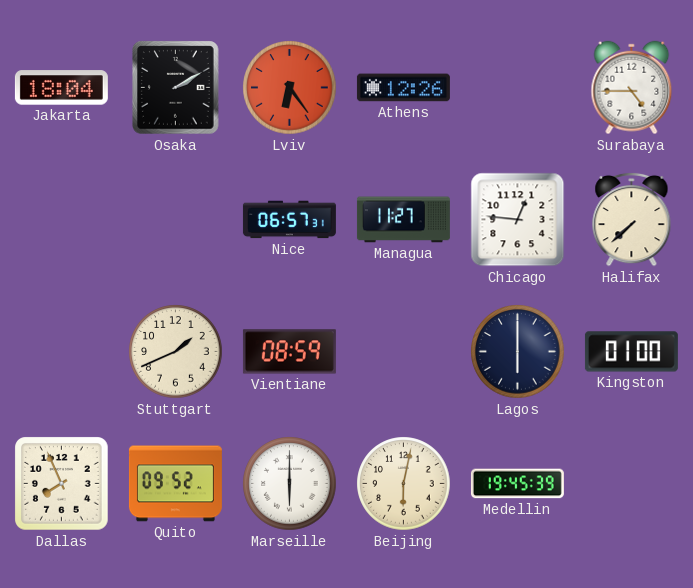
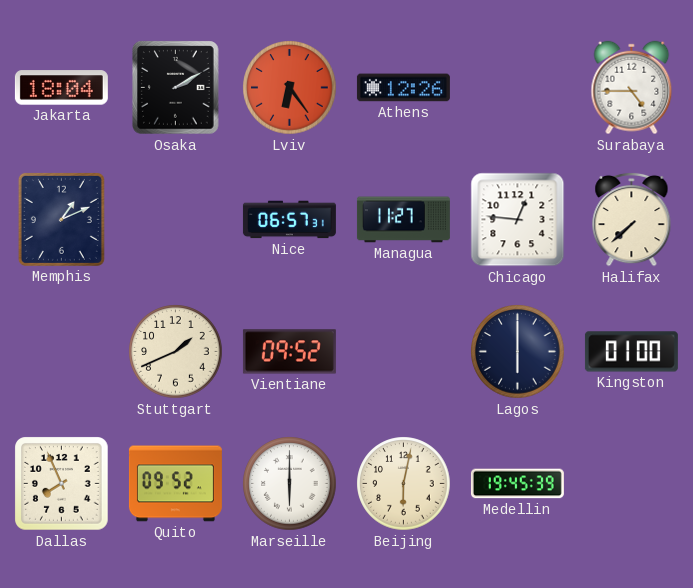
Memphis: none -> 1:11 (61, 219)
Vientiane: 08:59 -> 09:52 (289, 352)
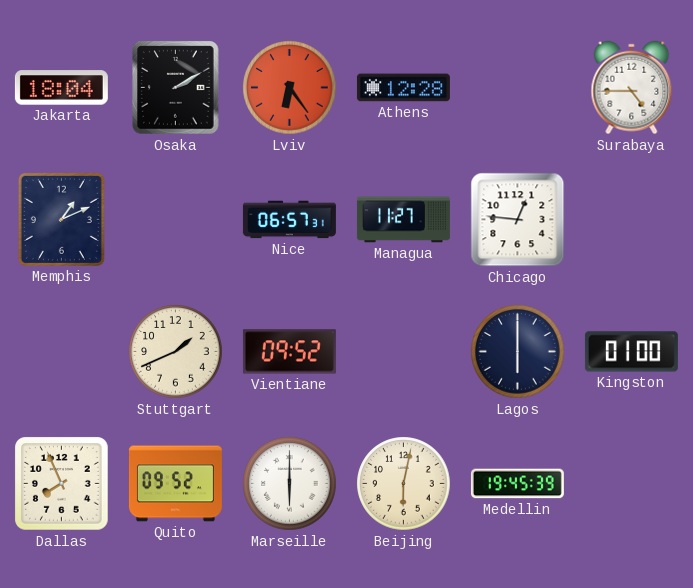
Athens: 12:26 -> 12:28 (403, 88)
Halifax: 7:38 -> none (632, 219)
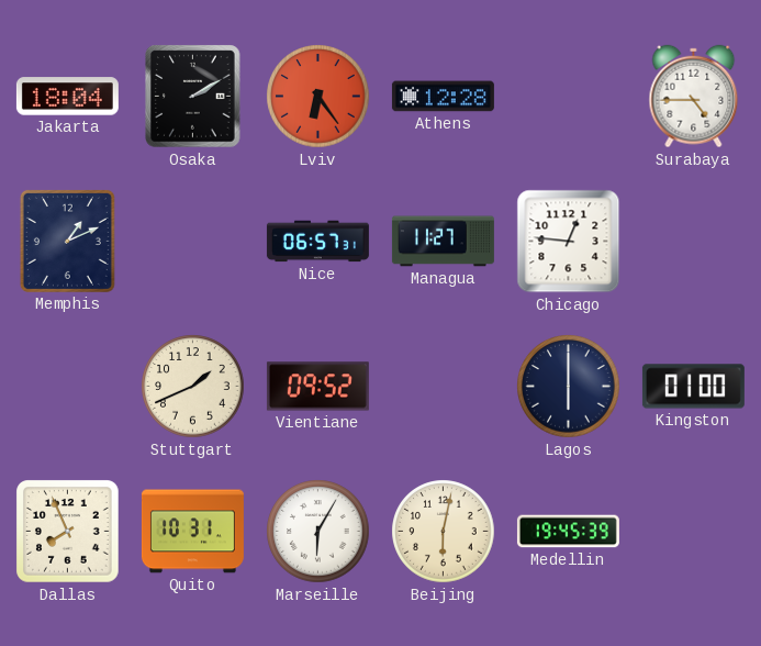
Quito: 09:52 -> 10:31 (192, 532)
Marseille: 6:00 -> 6:05 (318, 532)
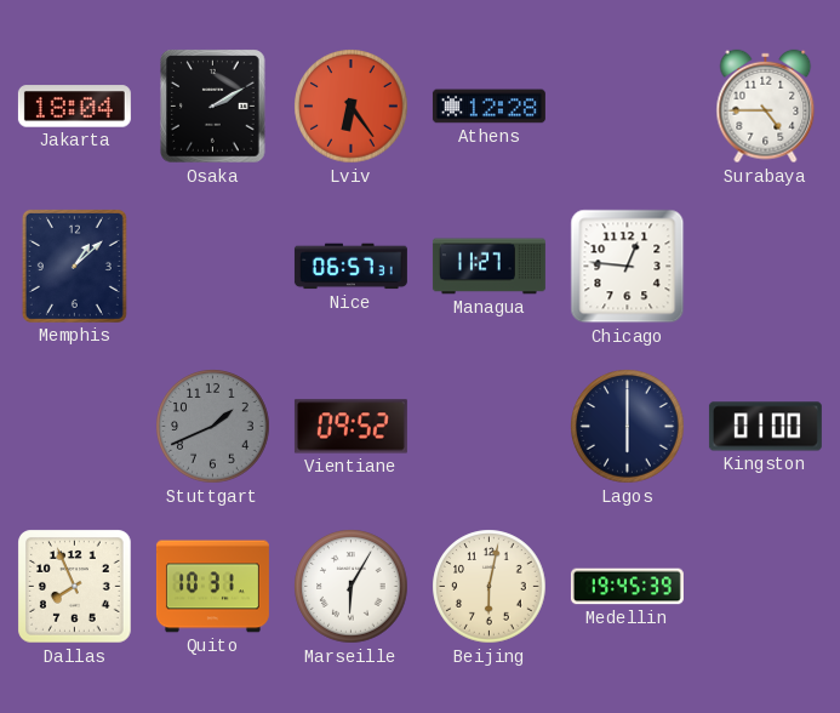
Memphis: 1:11 -> 1:08 (74, 266)
Stuttgart dial: cream -> grey (213, 427)
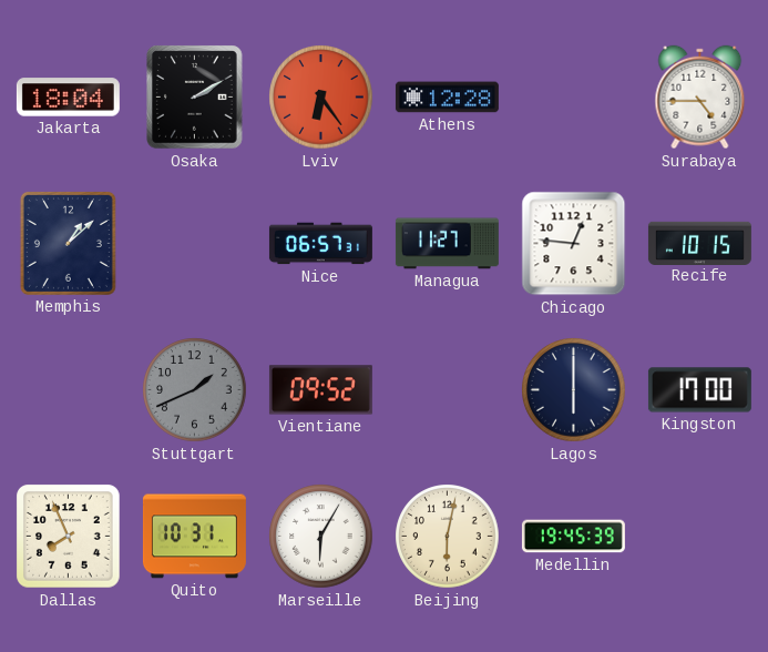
Recife: none -> 10:15 (699, 243)
Kingston: 01:00 -> 17:00 (699, 390)
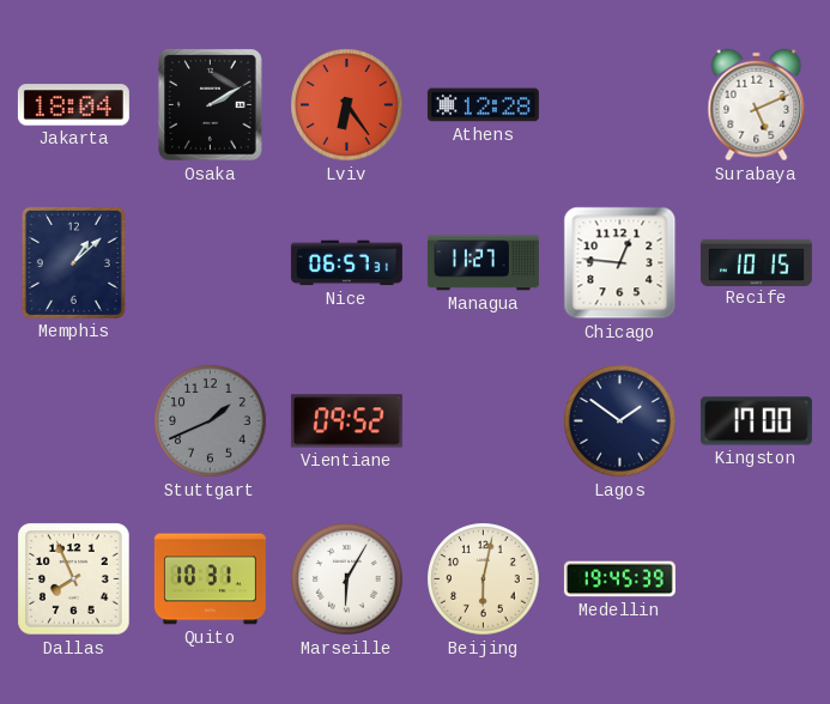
Surabaya: 4:45 -> 5:11 (757, 105)
Lagos: 6:00 -> 1:51 (620, 421)
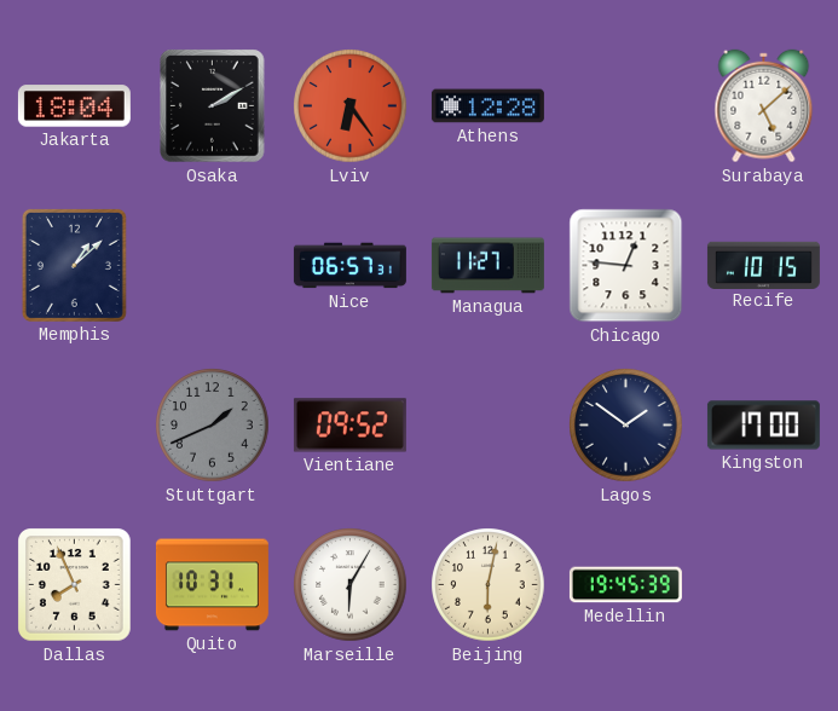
Surabaya: 5:11 -> 5:08 (764, 106)
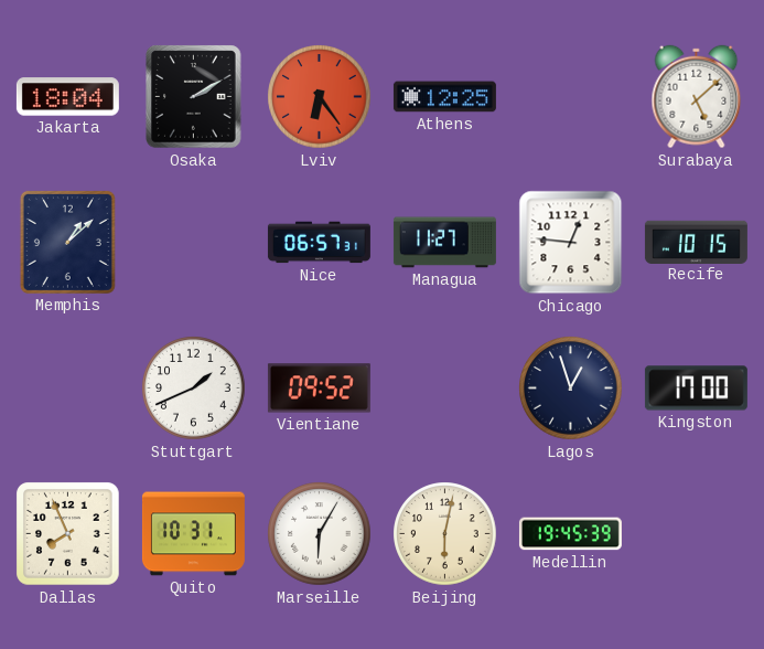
Athens: 12:28 -> 12:25 (444, 97)
Stuttgart dial: grey -> white (194, 389)
Lagos: 1:51 -> 12:57 (571, 389)
